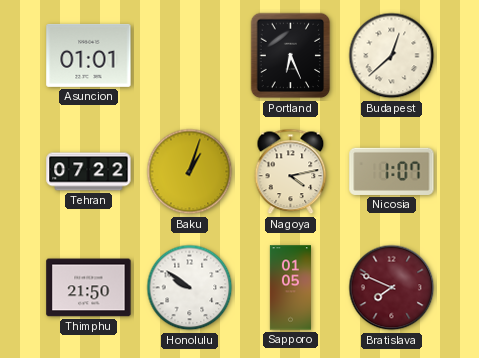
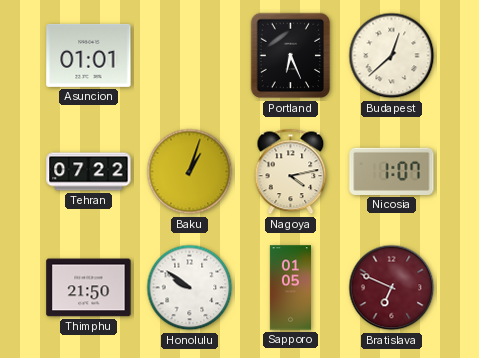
Bratislava: 7:49 -> 6:49 (392, 288)
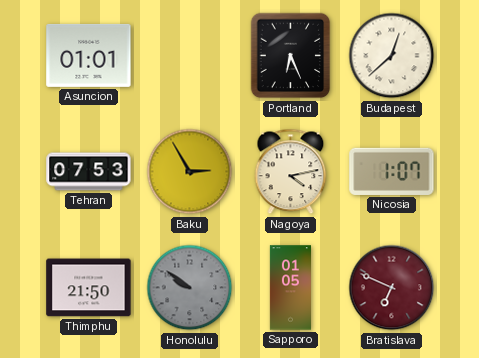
Tehran: 07:22 -> 07:53 (89, 172)
Baku: 1:03 -> 2:55 (190, 172)
Honolulu dial: white -> grey (190, 288)
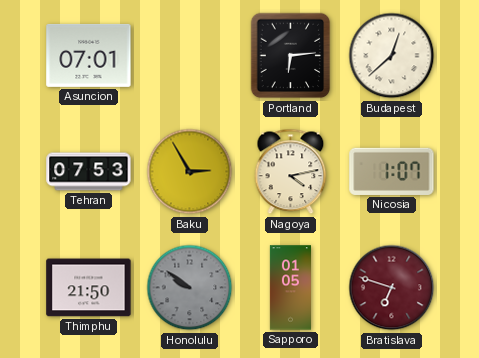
Asuncion: 01:01 -> 07:01 (89, 55)
Portland: 6:26 -> 6:14 (291, 56)
Bratislava: 6:49 -> 6:48 (392, 288)
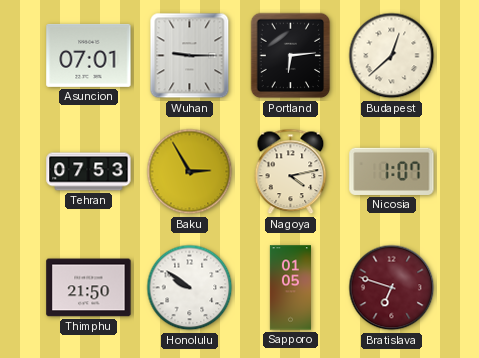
Wuhan: none -> 9:15 (190, 56)
Honolulu dial: grey -> white (190, 288)
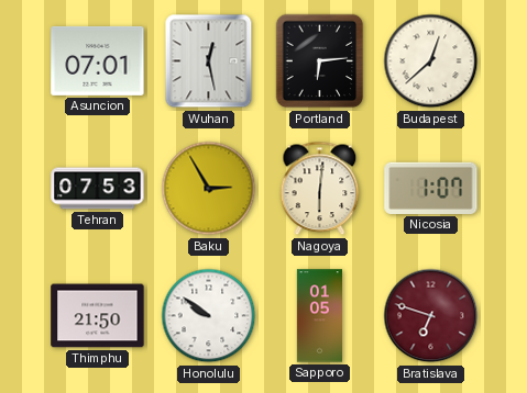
Wuhan: 9:15 -> 12:28 (209, 61)
Nagoya: 4:13 -> 6:01 (320, 189)
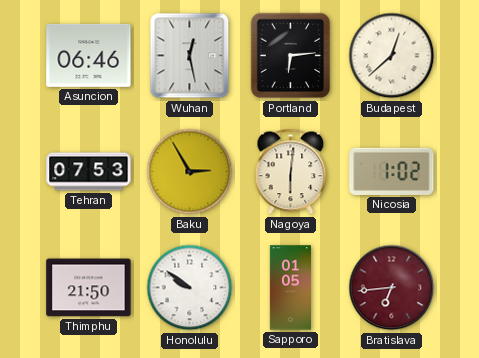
Asuncion: 07:01 -> 06:46 (89, 55)
Nicosia: 1:07 -> 1:02 (392, 171)
Bratislava: 6:48 -> 6:44 (392, 288)
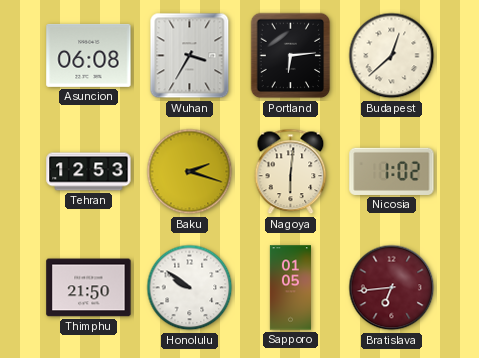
Asuncion: 06:46 -> 06:08 (89, 55)
Wuhan: 12:28 -> 3:35 (190, 56)
Tehran: 07:53 -> 12:53 (89, 172)
Baku: 2:55 -> 2:18 (190, 172)
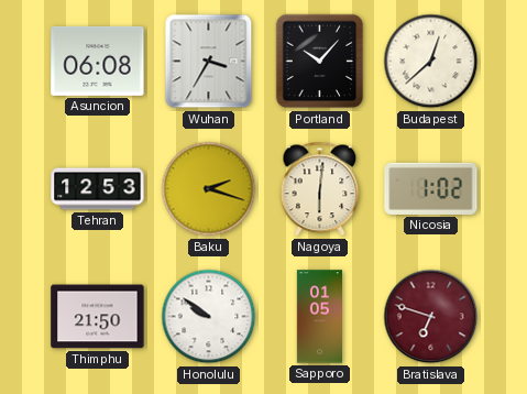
Portland: 6:14 -> 10:07 (320, 62)
Bratislava: 6:44 -> 6:48 (431, 317)
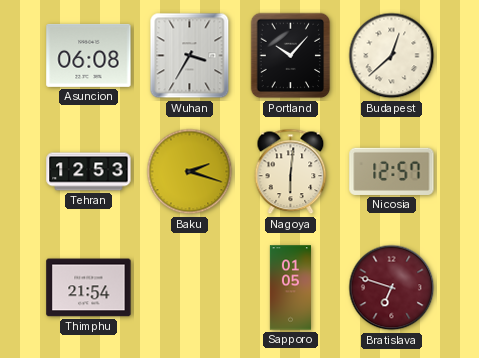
Nicosia: 1:02 -> 12:57 (392, 171)
Thimphu: 21:50 -> 21:54 (89, 288)
Honolulu: 9:51 -> none (209, 317)
